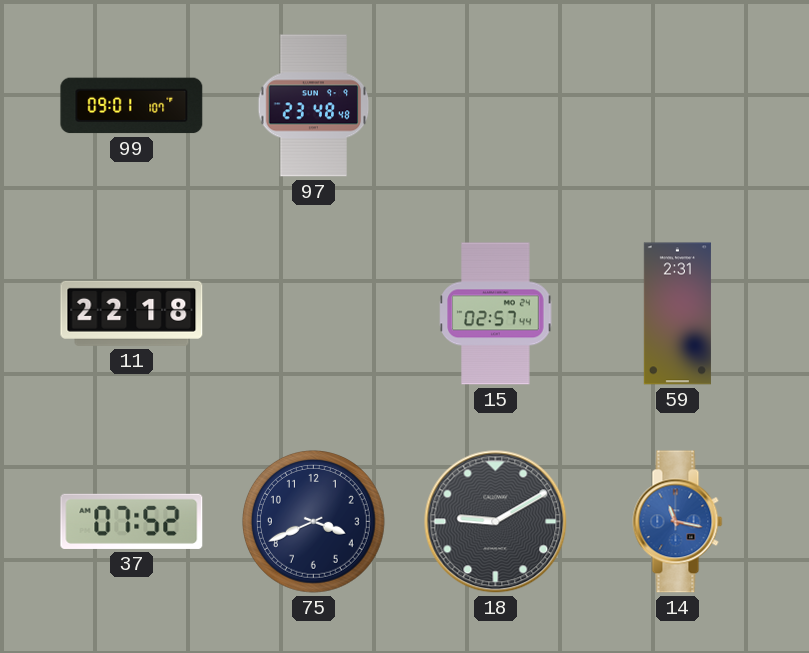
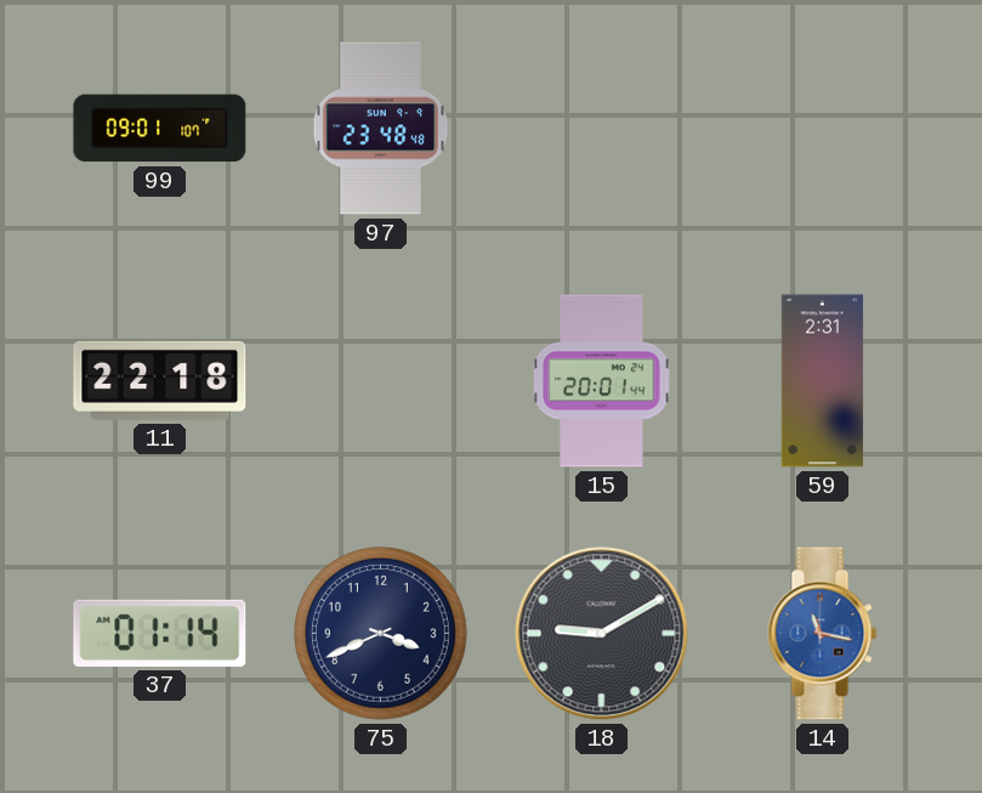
15: 02:57 -> 20:01 (602, 381)
37: 07:52 -> 01:14 (160, 633)
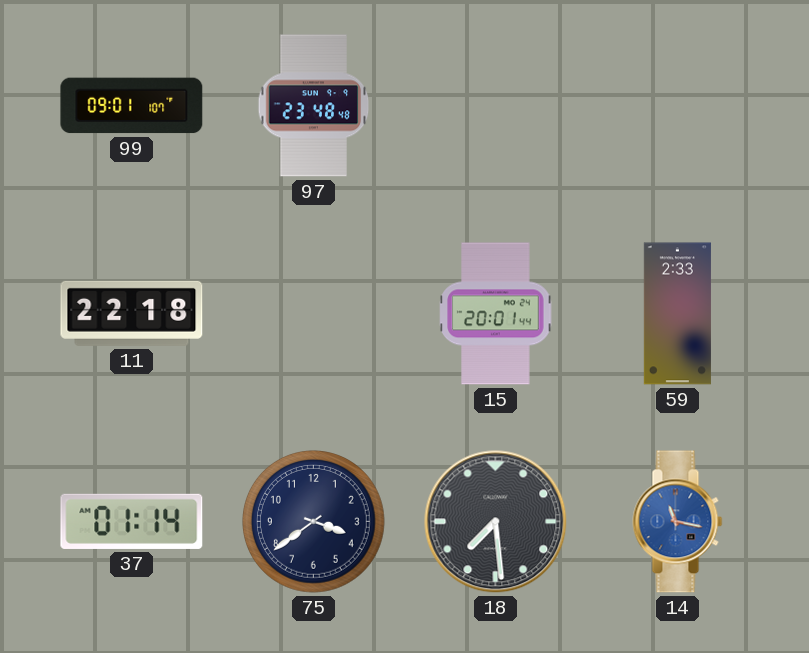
59: 2:31 -> 2:33 (677, 314)
75: 3:41 -> 3:39 (314, 522)
18: 9:10 -> 7:29 (496, 522)
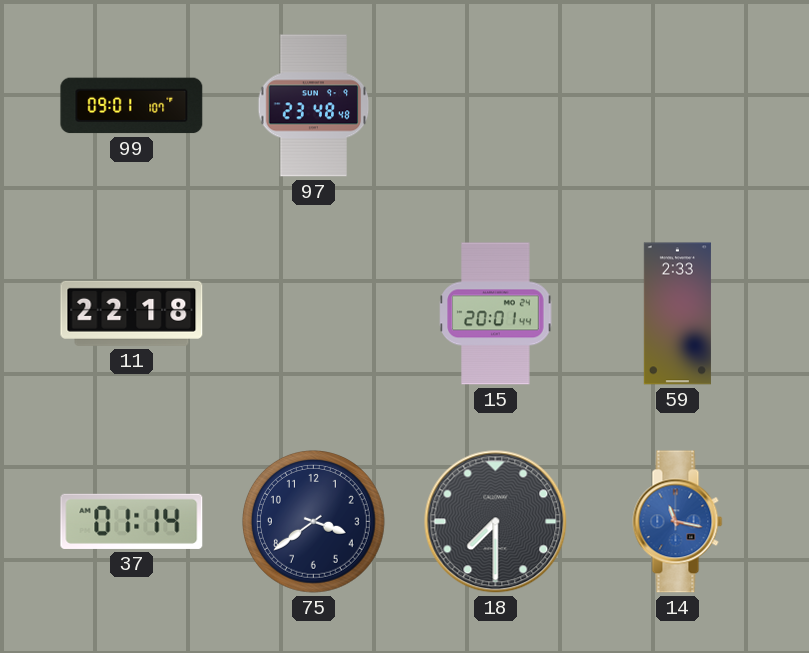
18: 7:29 -> 7:30 (496, 522)
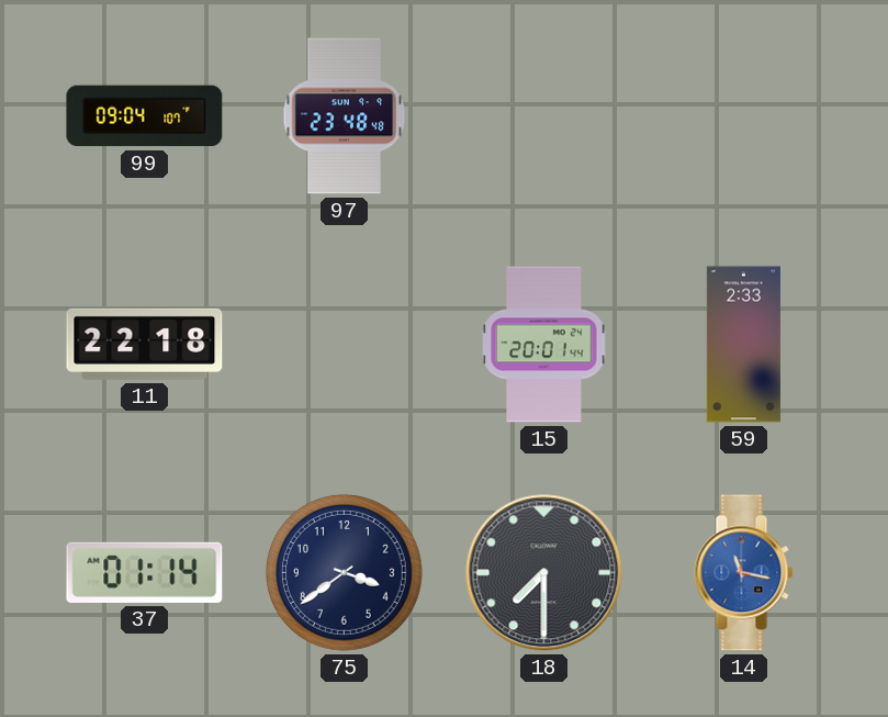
99: 09:01 -> 09:04 (145, 116)
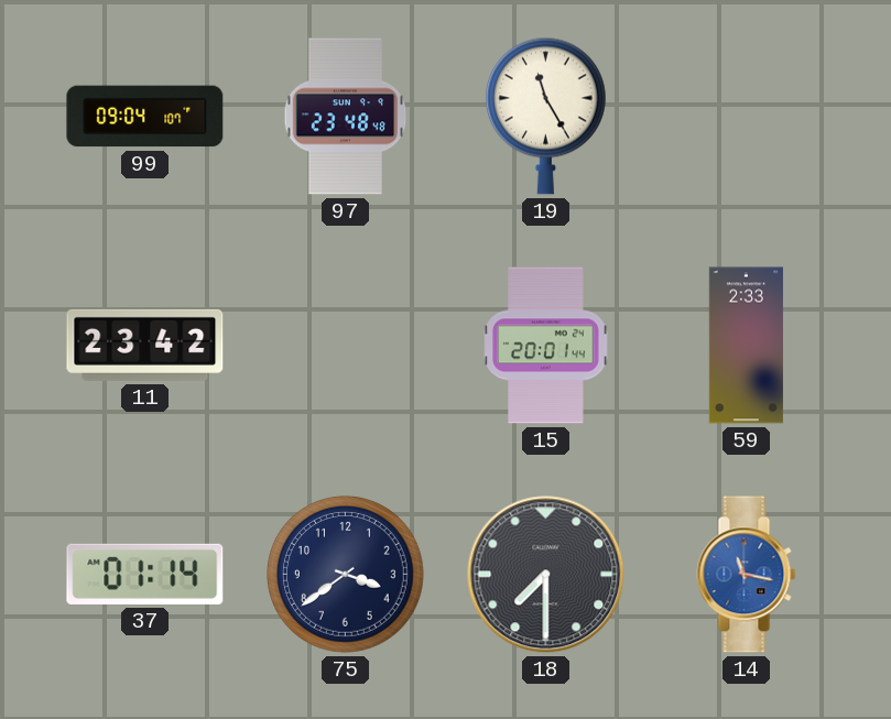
19: none -> 11:25 (545, 116)
11: 22:18 -> 23:42 (145, 345)
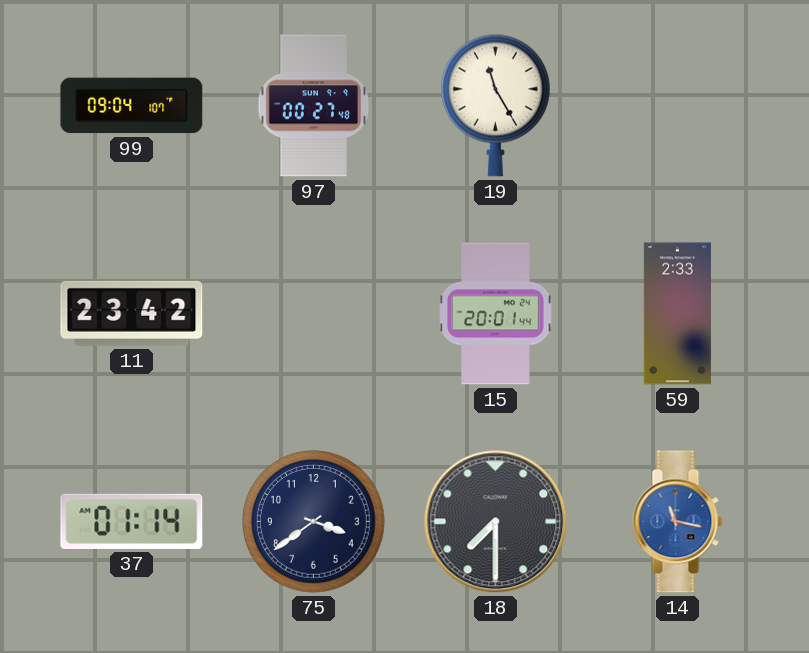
97: 23:48 -> 00:27 (314, 106)
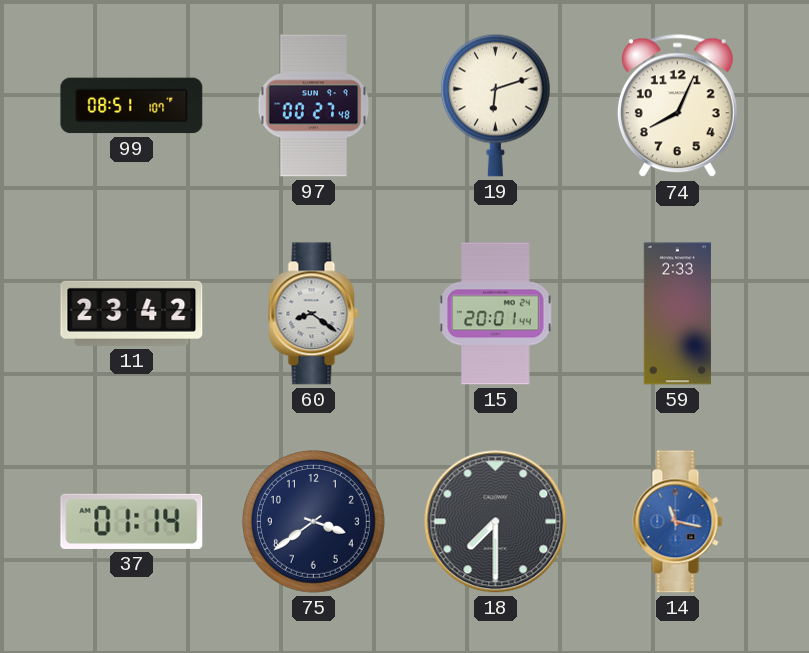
99: 09:04 -> 08:51 (132, 106)
19: 11:25 -> 6:12 (495, 105)
74: none -> 8:04 (677, 106)
60: none -> 8:21 (314, 314)
